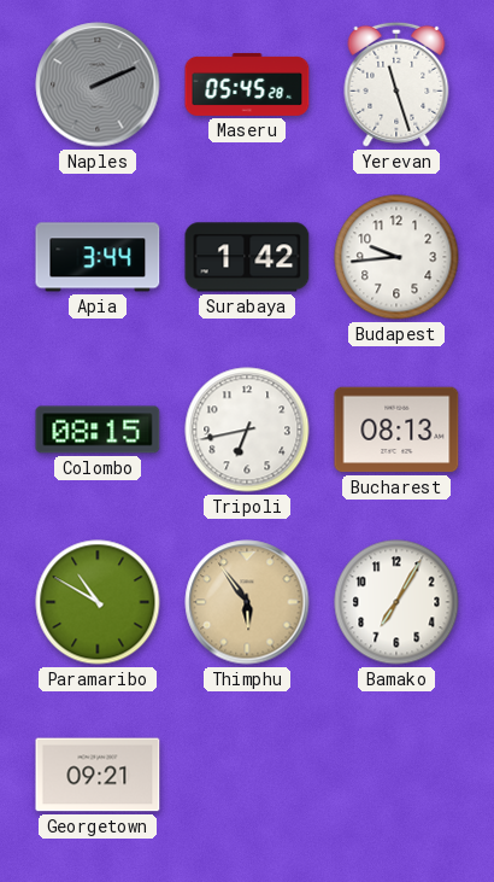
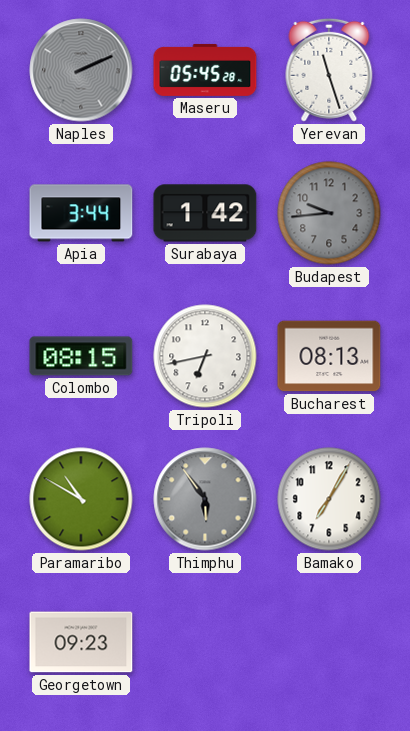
Budapest dial: white -> grey (329, 213)
Thimphu dial: champagne -> grey (205, 499)
Georgetown: 09:21 -> 09:23 (81, 642)
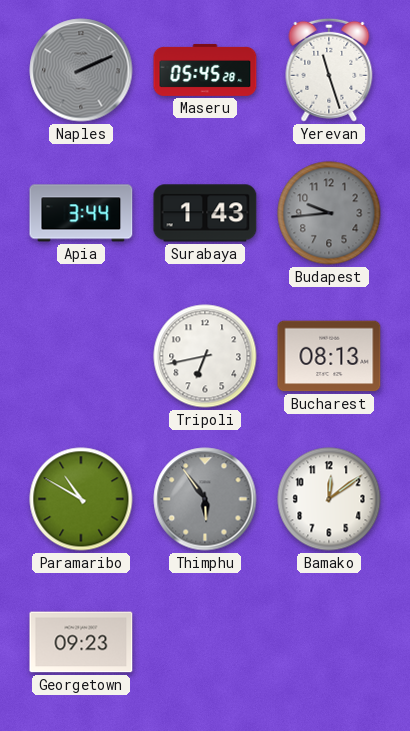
Surabaya: 1:42 -> 1:43 (205, 213)
Colombo: 08:15 -> none (81, 356)
Bamako: 7:05 -> 12:09 (329, 499)
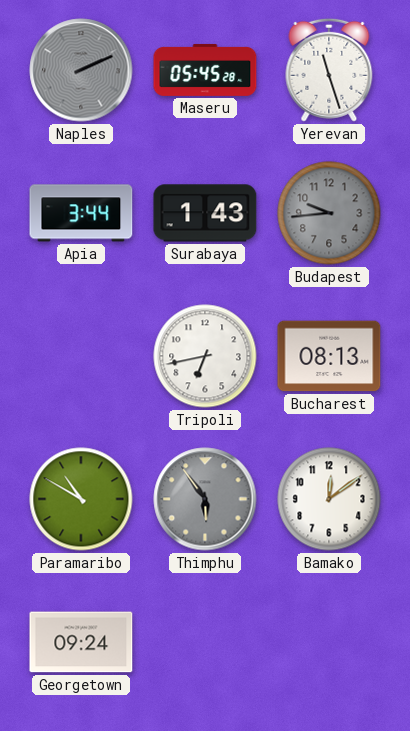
Georgetown: 09:23 -> 09:24 (81, 642)
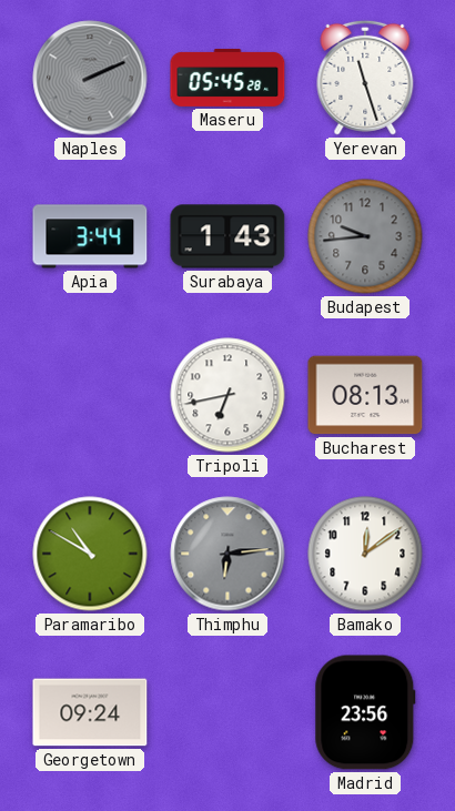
Thimphu: 5:54 -> 6:14 (228, 554)
Madrid: none -> 23:56 (365, 712)
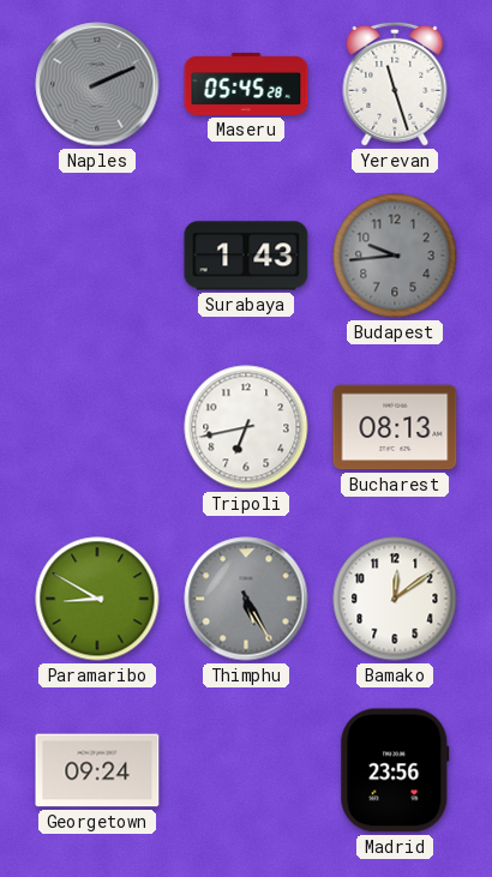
Apia: 3:44 -> none (90, 236)
Paramaribo: 10:50 -> 8:50 (97, 599)
Thimphu: 6:14 -> 5:25 (246, 599)
